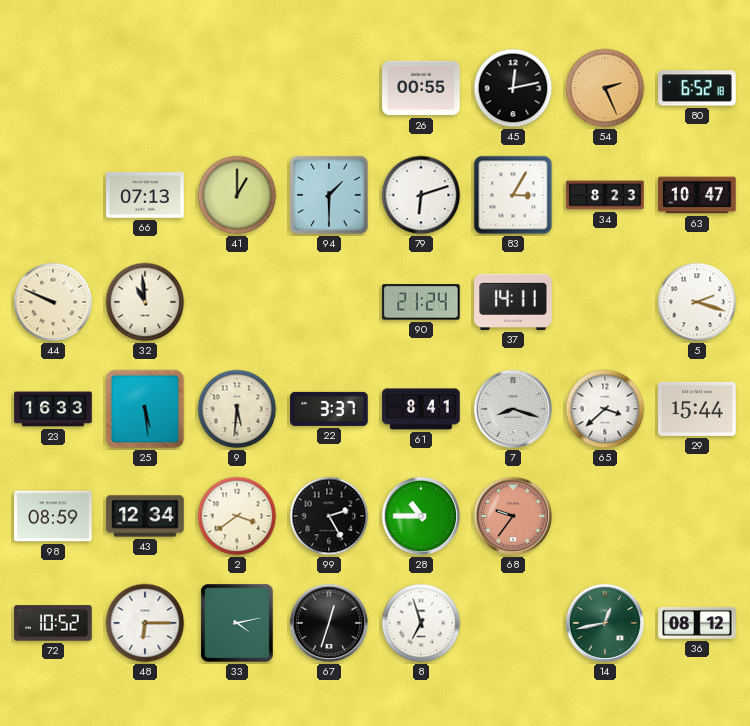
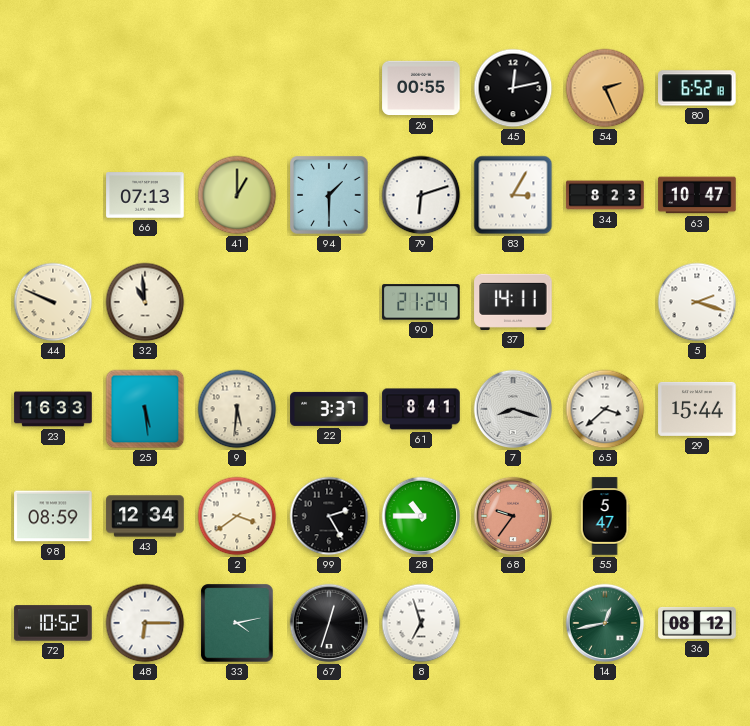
55: none -> 5:47 (605, 516)
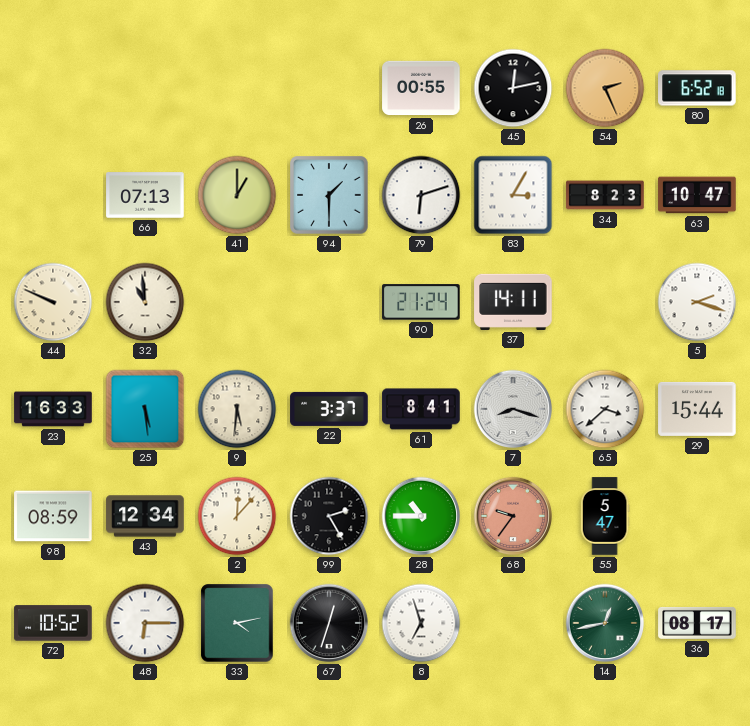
2: 3:39 -> 12:07 (237, 516)
36: 08:12 -> 08:17 (697, 623)
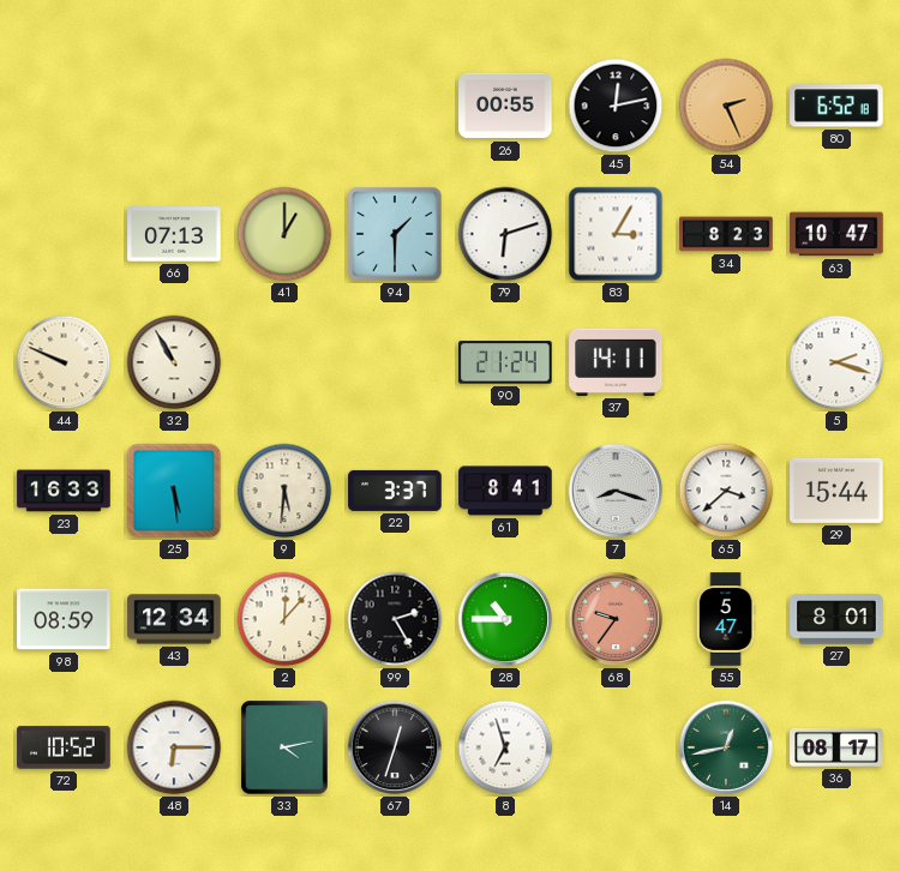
32: 10:59 -> 10:55 (174, 362)
27: none -> 8:01 (836, 619)
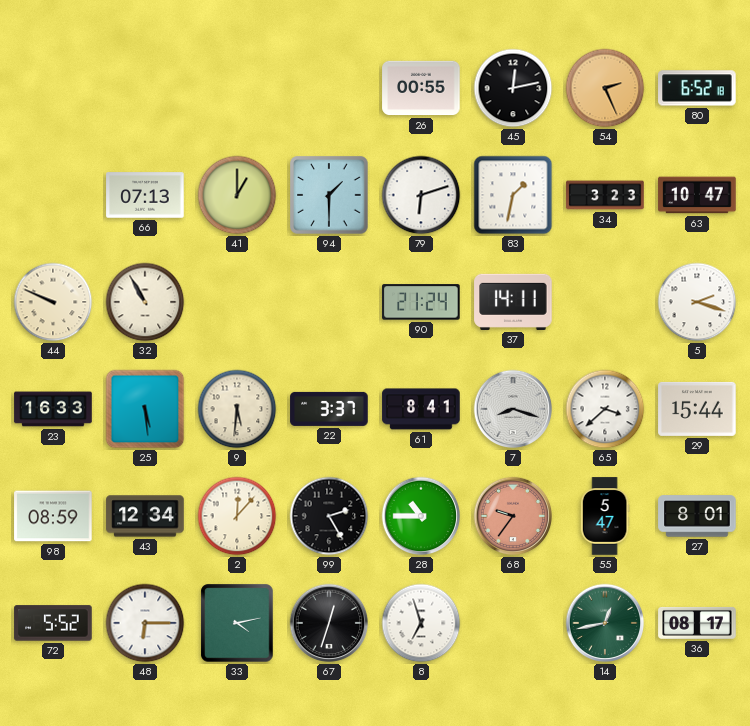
83: 3:05 -> 1:32 (513, 195)
34: 8:23 -> 3:23 (605, 195)
72: 10:52 -> 5:52 (53, 623)
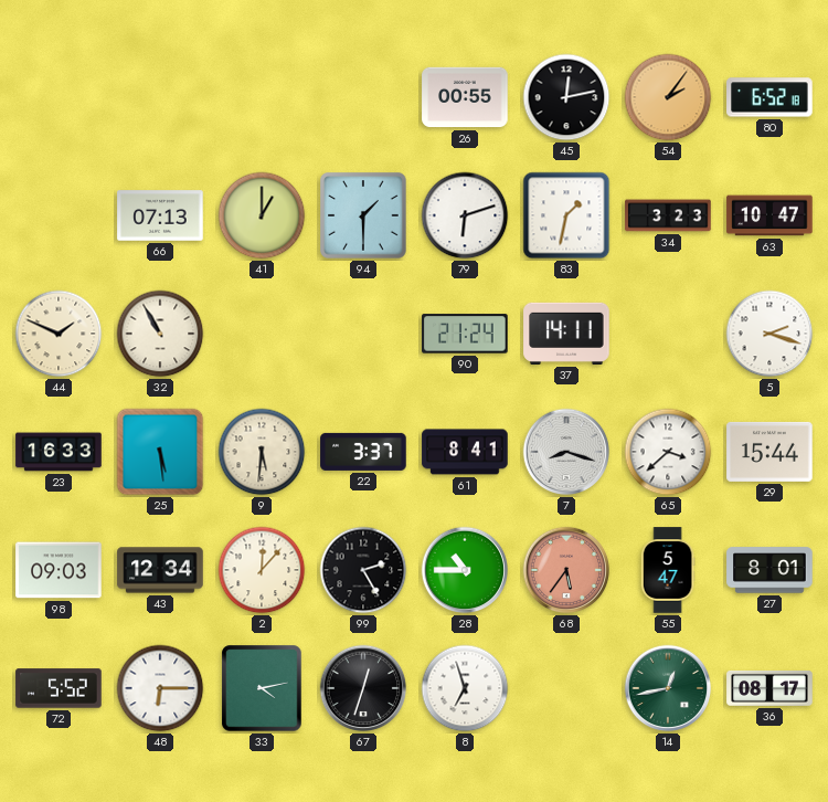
54: 2:26 -> 2:06 (668, 97)
44: 9:49 -> 1:49 (59, 334)
98: 08:59 -> 09:03 (59, 570)
68: 9:36 -> 5:36 (566, 570)
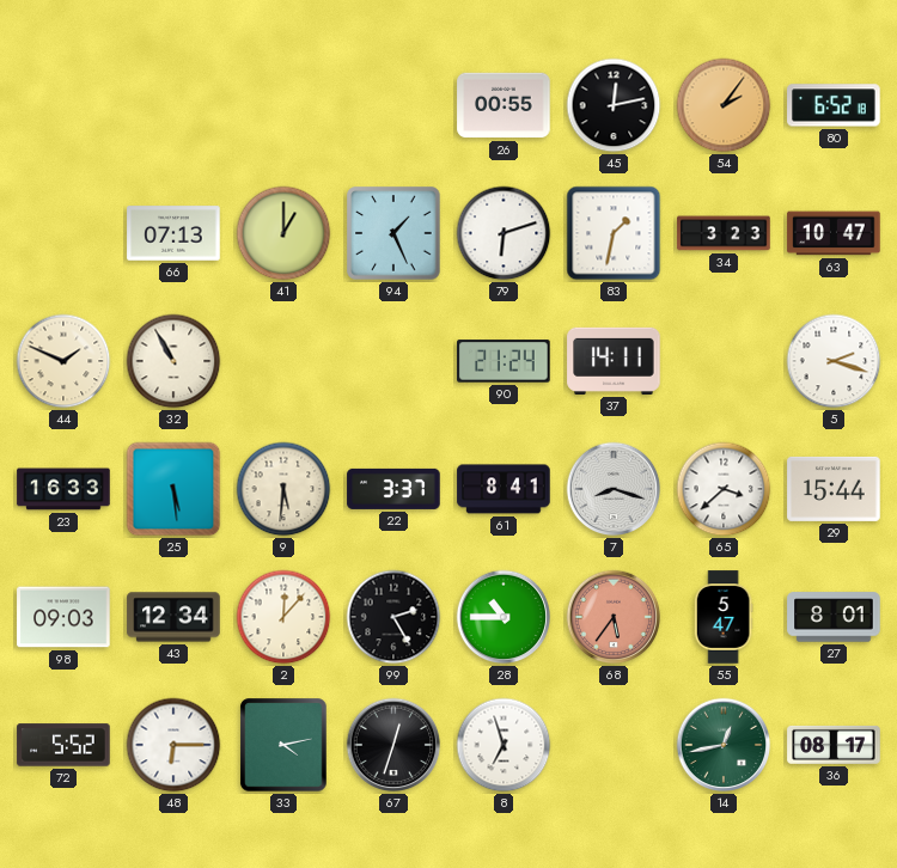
94: 1:30 -> 1:26 (393, 233)
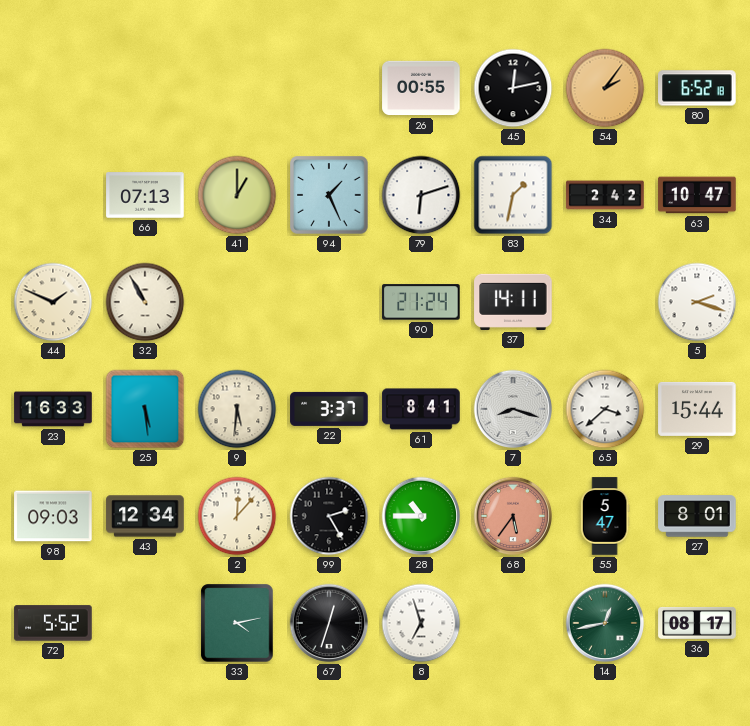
34: 3:23 -> 2:42 (605, 195)
48: 6:15 -> none (173, 745)
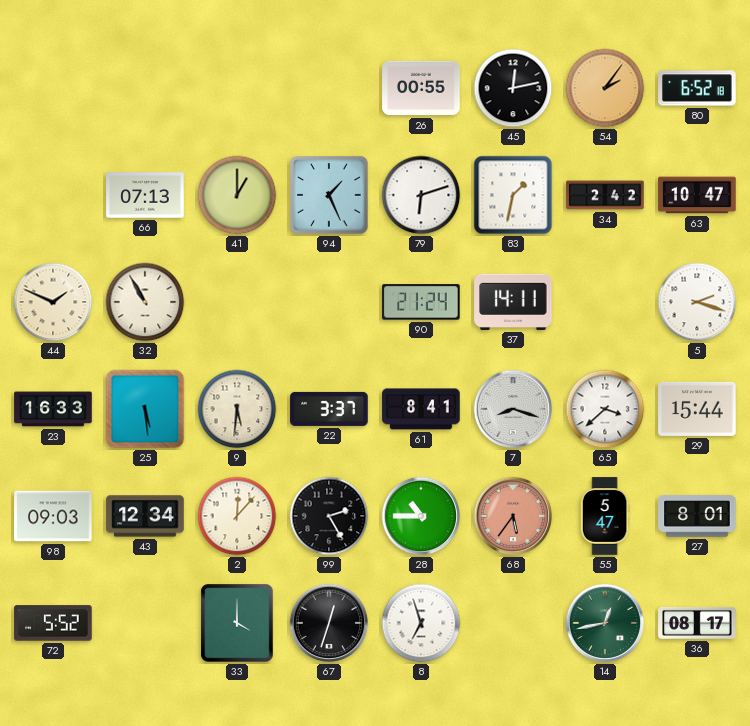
33: 4:13 -> 4:00 (237, 623)
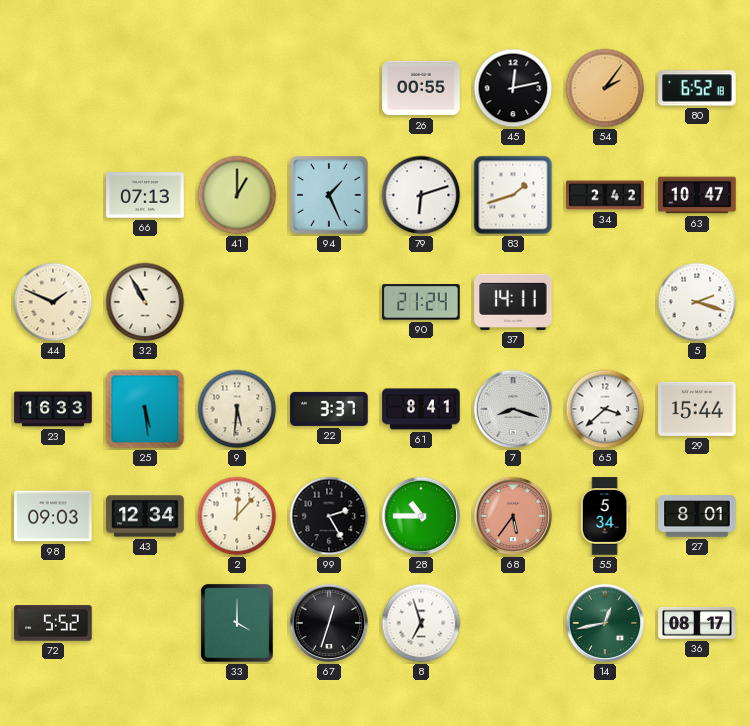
83: 1:32 -> 1:42 (513, 195)
55: 5:47 -> 5:34 (605, 516)
